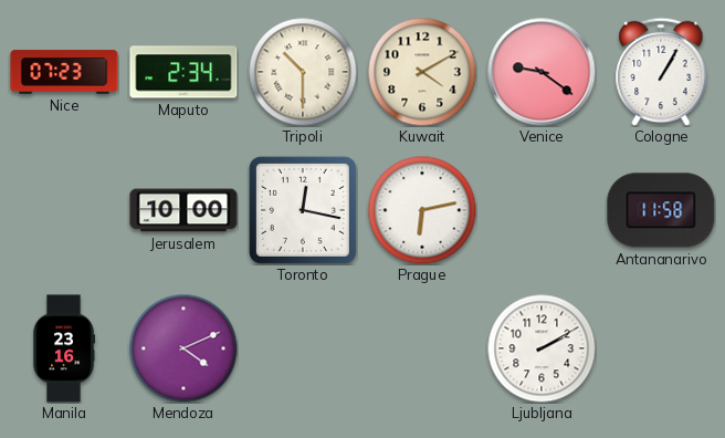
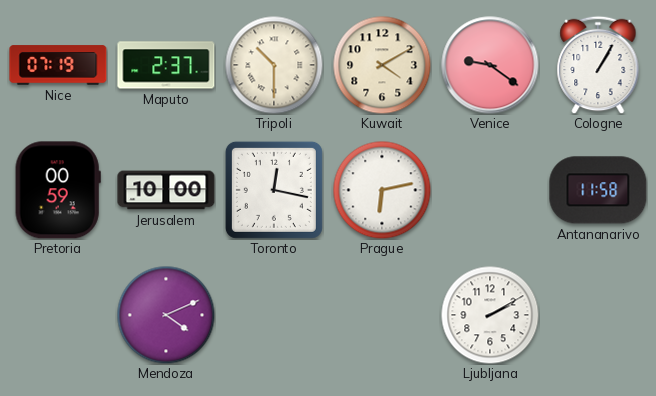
Nice: 07:23 -> 07:19 (58, 65)
Maputo: 2:34 -> 2:37 (166, 65)
Pretoria: none -> 00:59 (58, 190)
Manila: 23:16 -> none (64, 348)
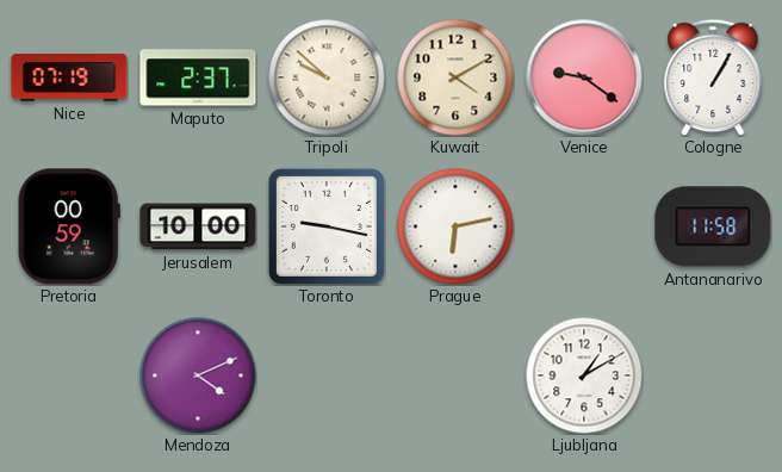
Tripoli: 10:30 -> 9:52 (327, 77)
Toronto: 12:17 -> 9:17 (327, 226)
Ljubljana: 2:10 -> 1:10 (584, 375)
